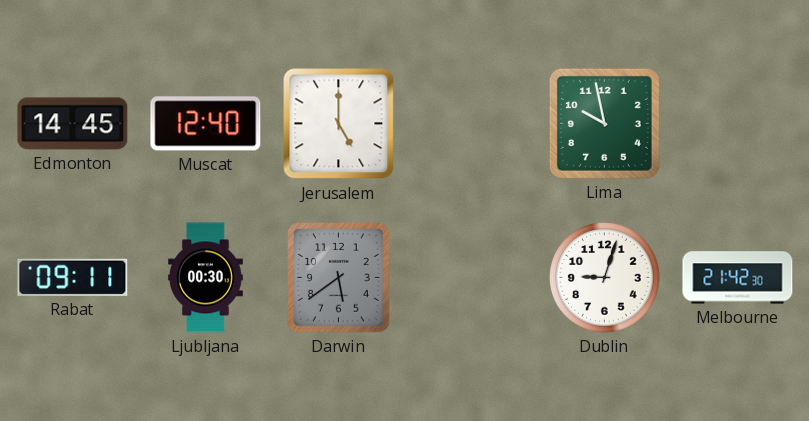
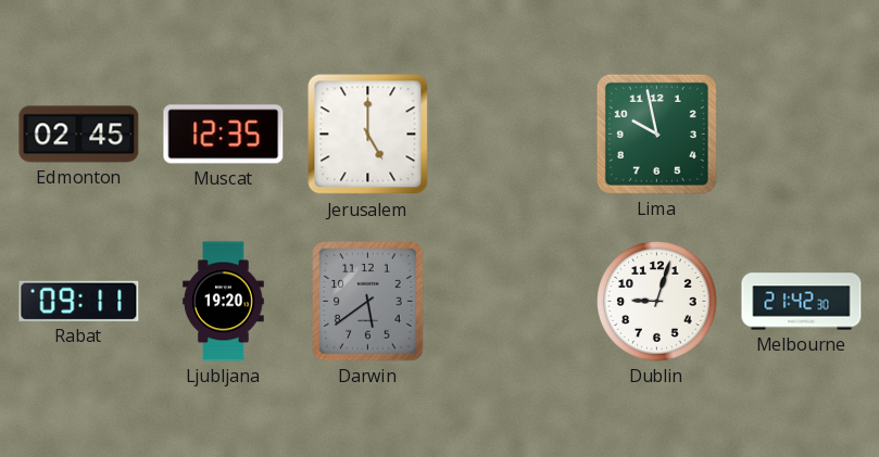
Edmonton: 14:45 -> 02:45 (79, 135)
Muscat: 12:40 -> 12:35 (224, 135)
Ljubljana: 00:30 -> 19:20 (224, 302)
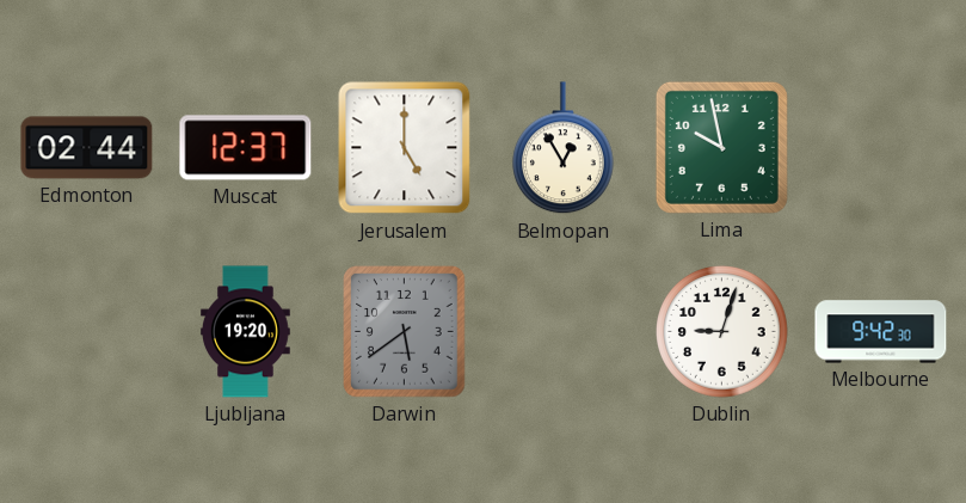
Edmonton: 02:45 -> 02:44 (87, 148)
Muscat: 12:35 -> 12:37 (246, 148)
Belmopan: none -> 12:55 (564, 148)
Rabat: 09:11 -> none (79, 301)
Melbourne: 21:42 -> 9:42 (881, 332)
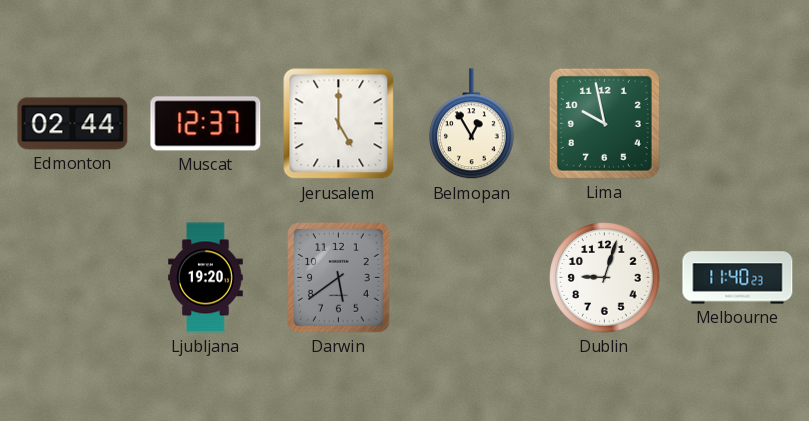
Melbourne: 9:42 -> 11:40 (738, 278)
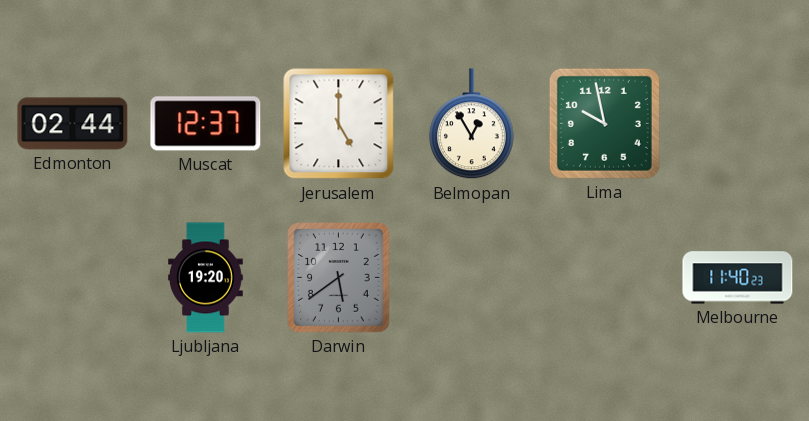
Dublin: 9:03 -> none (605, 278)
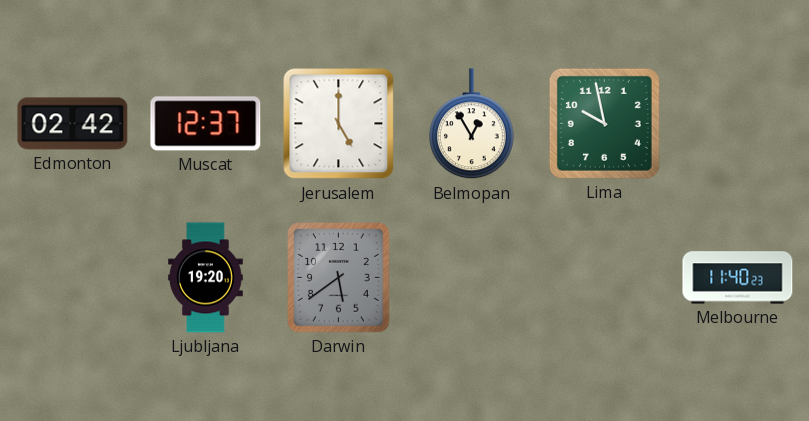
Edmonton: 02:44 -> 02:42 (73, 124)
